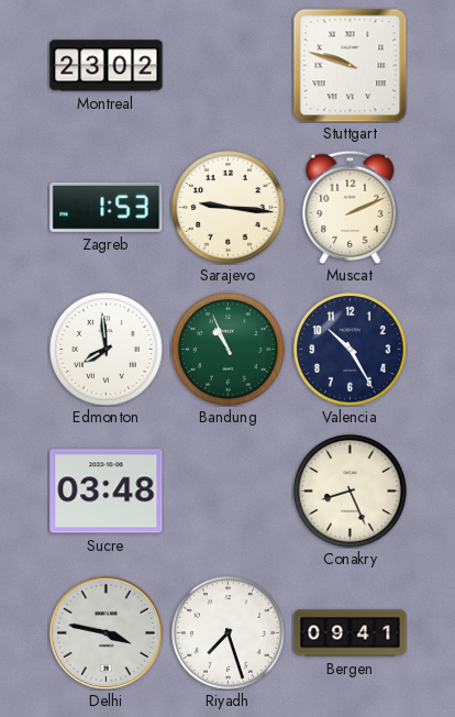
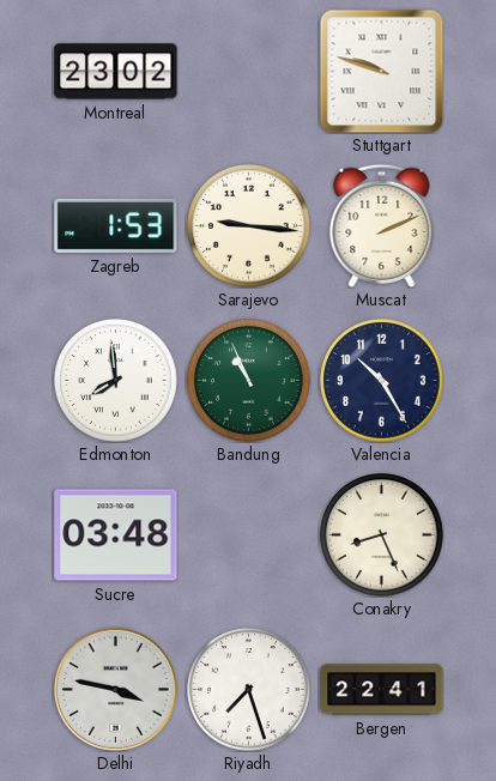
Bergen: 09:41 -> 22:41 (382, 690)
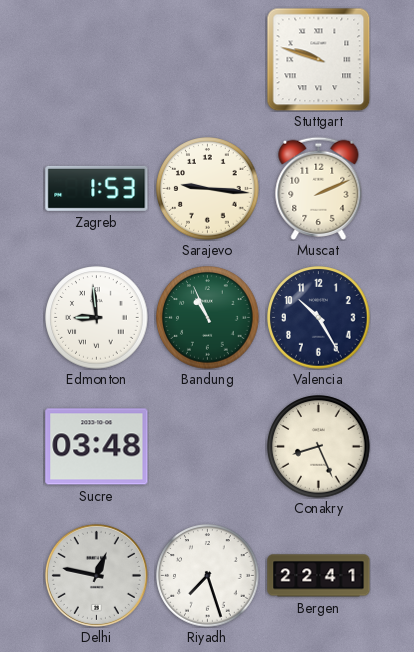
Montreal: 23:02 -> none (116, 72)
Edmonton: 7:59 -> 8:59 (97, 318)
Delhi: 3:47 -> 12:47 (96, 575)
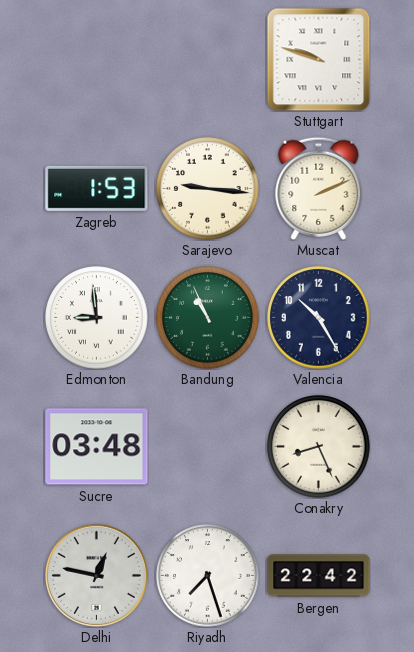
Bergen: 22:41 -> 22:42 (319, 576)
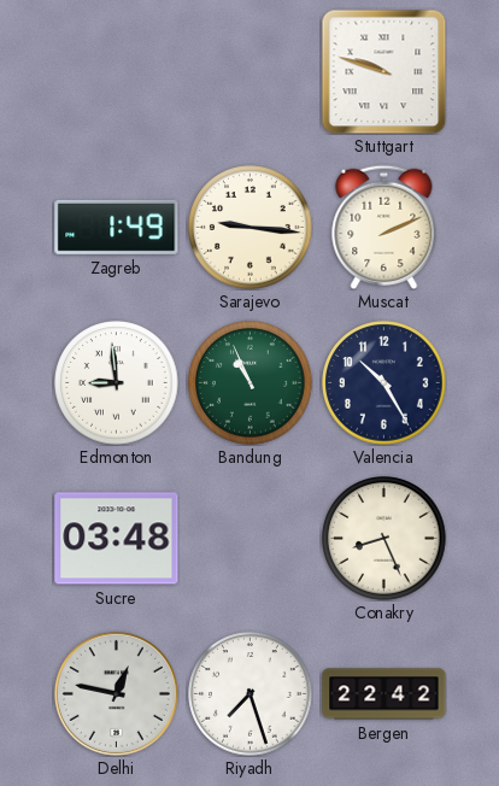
Zagreb: 1:53 -> 1:49 (117, 227)
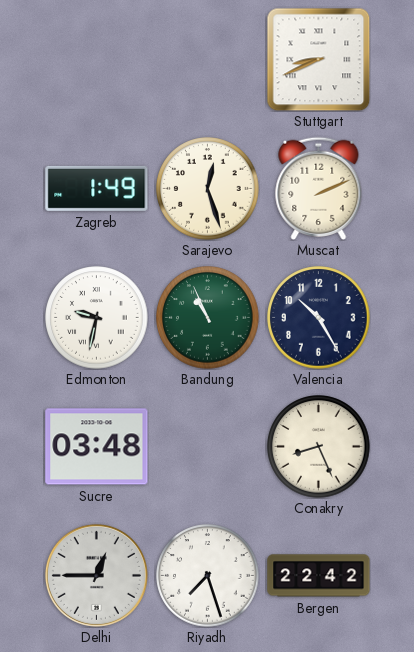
Stuttgart: 9:48 -> 8:41 (318, 59)
Sarajevo: 9:16 -> 12:27 (208, 189)
Edmonton: 8:59 -> 9:32 (97, 318)
Delhi: 12:47 -> 12:45 (96, 575)
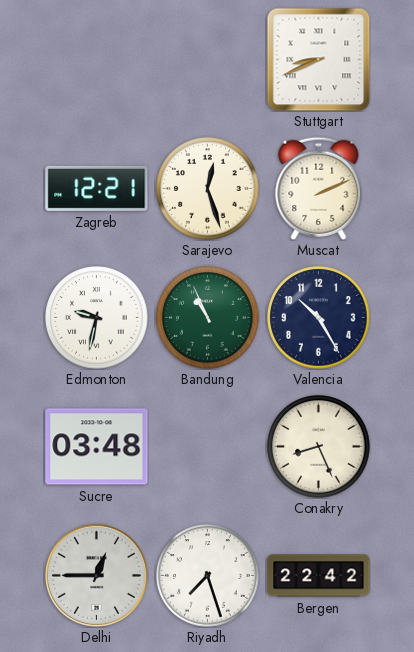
Zagreb: 1:49 -> 12:21 (97, 188)
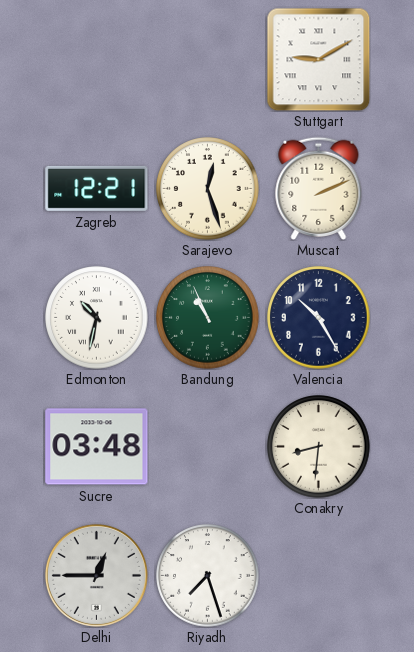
Stuttgart: 8:41 -> 9:10 (318, 59)
Edmonton: 9:32 -> 10:32 (97, 318)
Conakry: 8:26 -> 8:31 (319, 447)
Bergen: 22:42 -> none (319, 576)
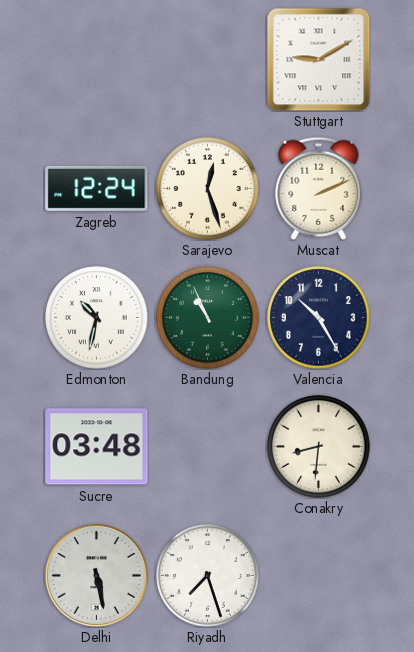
Zagreb: 12:21 -> 12:24 (97, 188)
Delhi: 12:45 -> 5:28 (96, 575)
